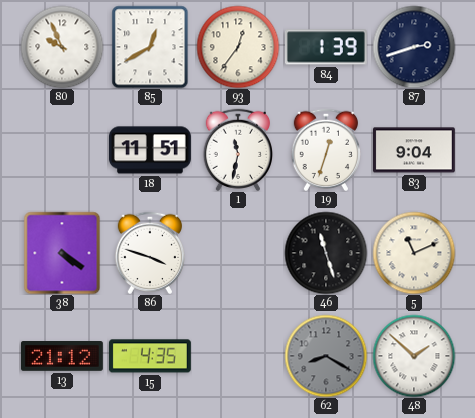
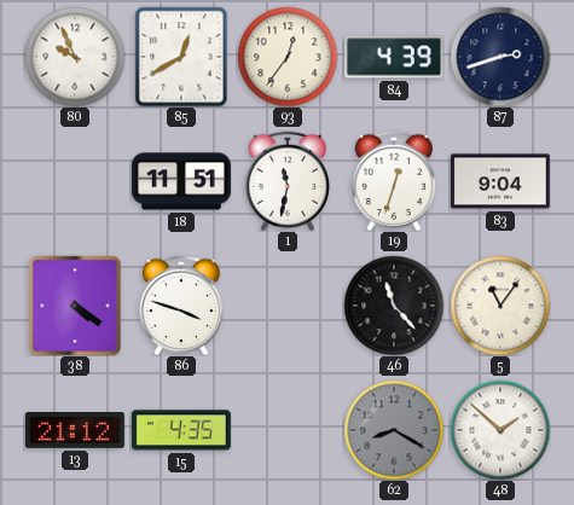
84: 1:39 -> 4:39 (394, 57)
46: 11:27 -> 11:23 (394, 306)
5: 11:11 -> 11:06 (500, 306)
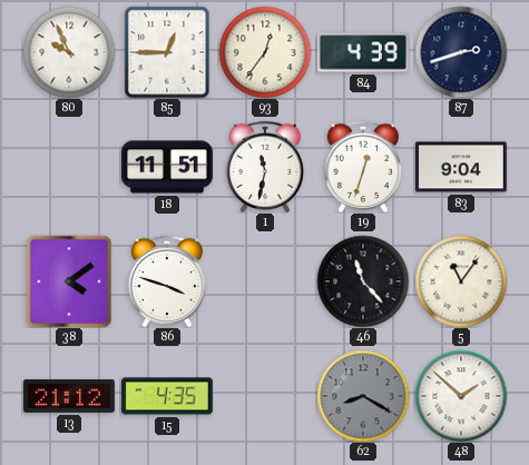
85: 12:40 -> 12:45 (167, 52)
38: 4:21 -> 4:09 (69, 281)
